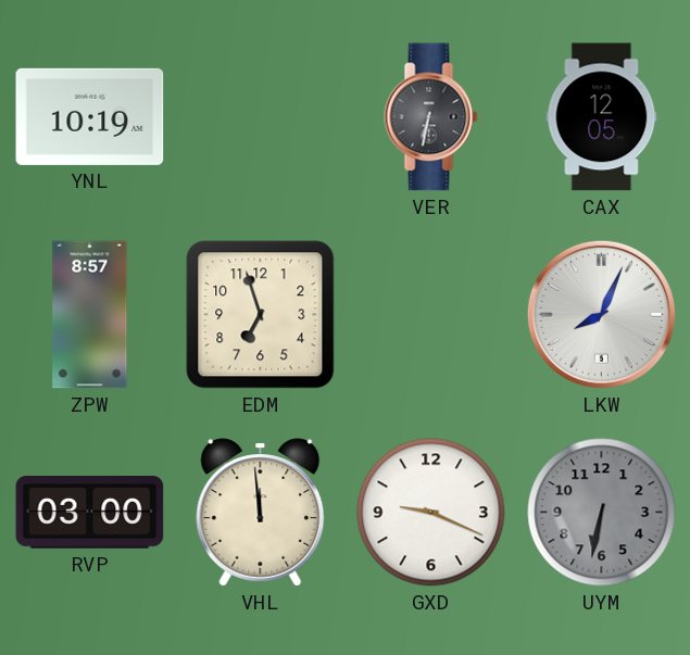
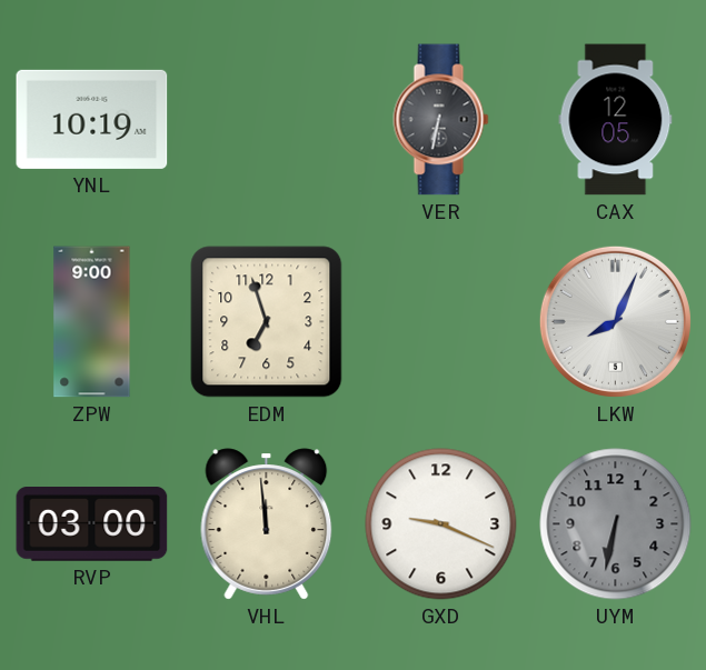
ZPW: 8:57 -> 9:00 (92, 322)
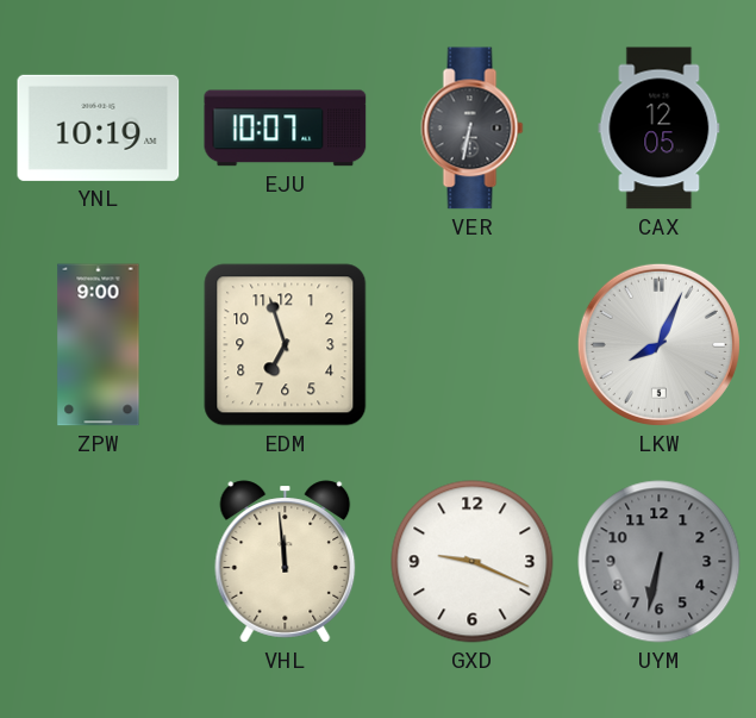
EJU: none -> 10:07 (286, 129)
RVP: 03:00 -> none (92, 524)
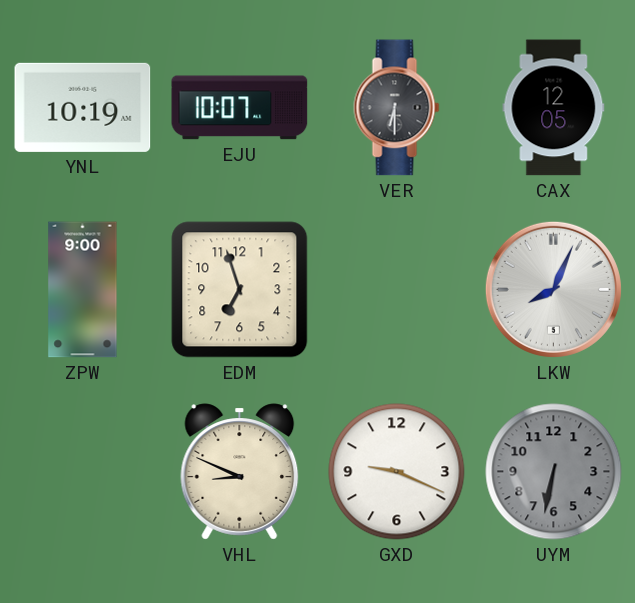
VER: 6:32 -> 6:30 (397, 108)
VHL: 11:59 -> 8:49 (240, 472)
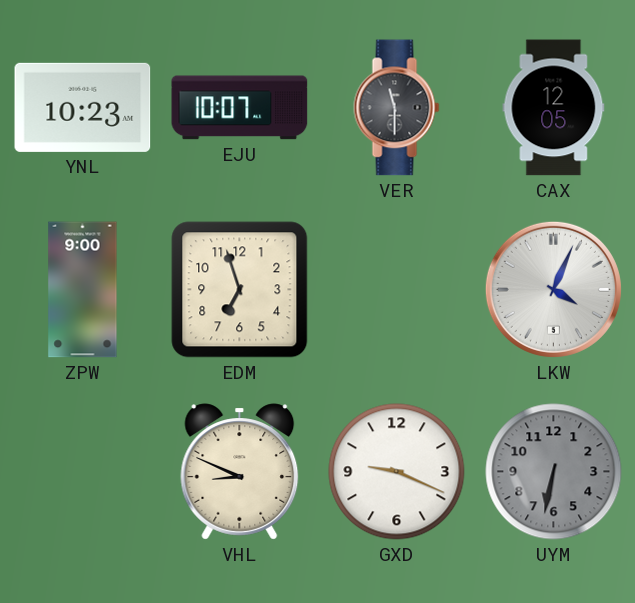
YNL: 10:19 -> 10:23 (83, 107)
VER: 6:30 -> 11:30 (397, 108)
LKW: 8:04 -> 4:04 (553, 289)
